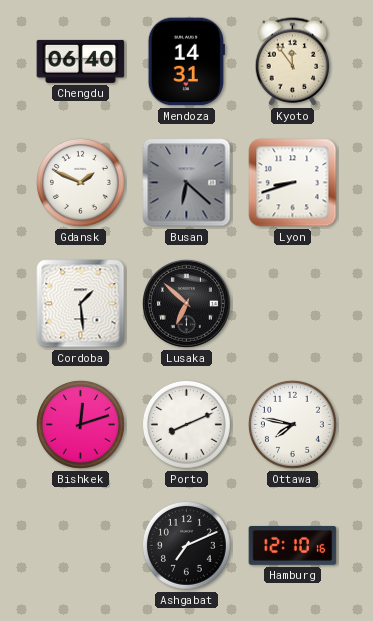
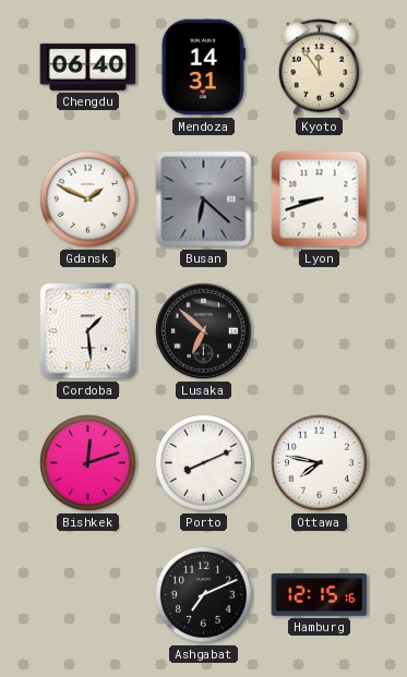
Hamburg: 12:10 -> 12:15 (320, 594)
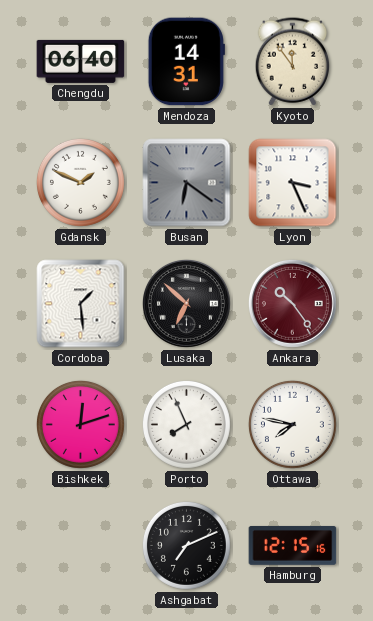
Busan: 6:22 -> 6:21 (187, 183)
Lyon: 8:42 -> 3:26 (293, 183)
Ankara: none -> 10:24 (292, 303)
Porto: 8:11 -> 7:56 (186, 424)
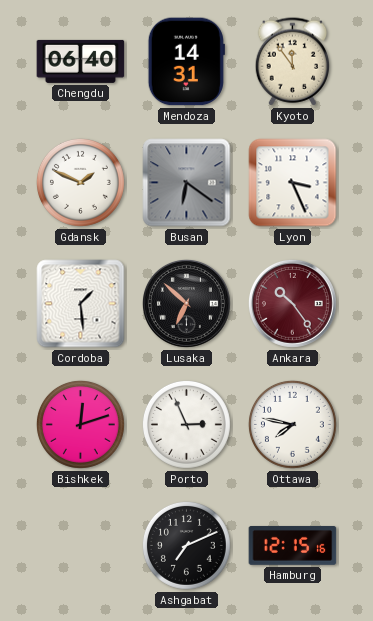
Porto: 7:56 -> 2:56 (186, 424)
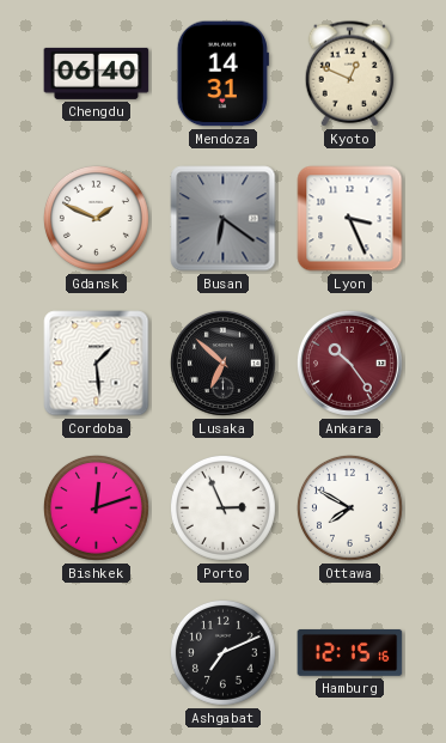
Kyoto: 11:54 -> 12:49 (350, 74)
Ottawa: 7:47 -> 7:50 (349, 507)
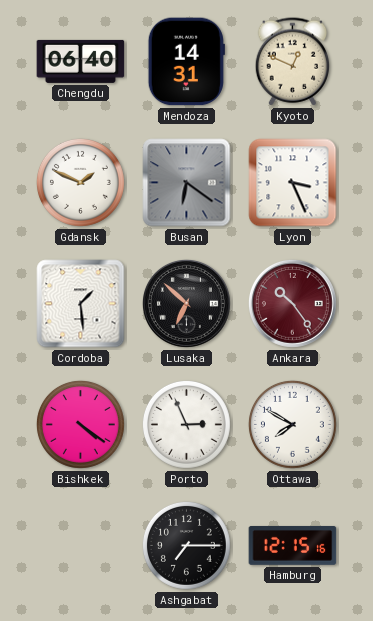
Bishkek: 12:12 -> 4:21 (80, 424)
Ashgabat: 7:11 -> 7:15 (186, 545)
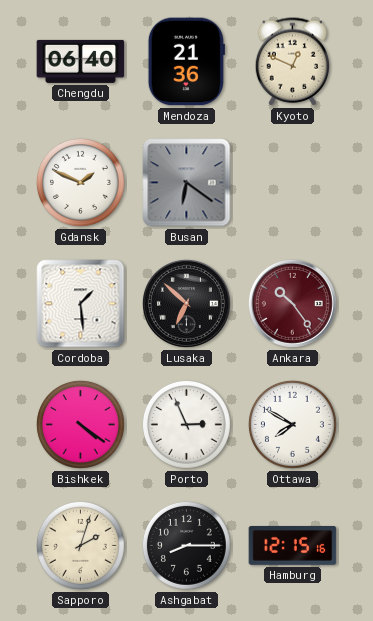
Mendoza: 14:31 -> 21:36 (186, 62)
Lyon: 3:26 -> none (293, 183)
Sapporo: none -> 2:03 (80, 545)
Ashgabat: 7:15 -> 8:15 (186, 545)
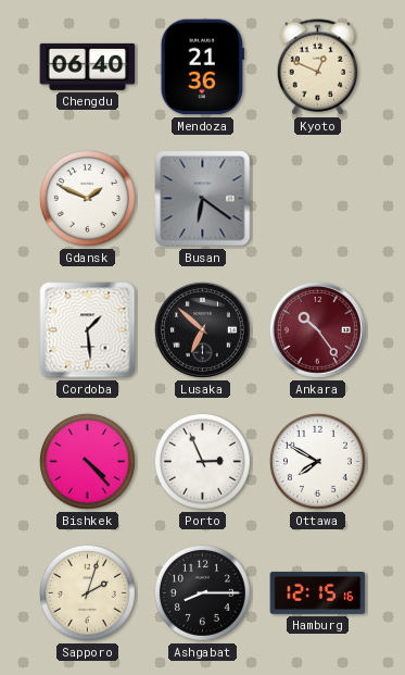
Bishkek: 4:21 -> 4:23 (87, 461)
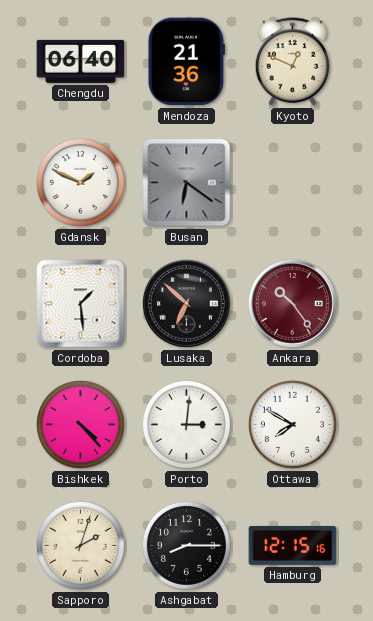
Porto: 2:56 -> 3:01 (186, 424)
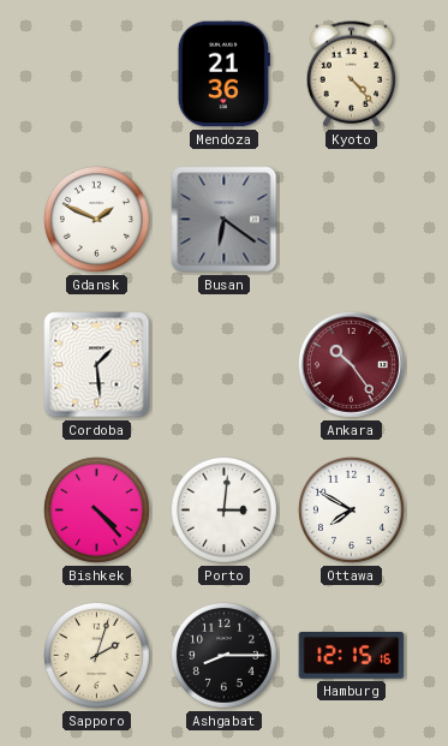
Chengdu: 06:40 -> none (81, 61)
Kyoto: 12:49 -> 4:23 (352, 74)
Lusaka: 6:52 -> none (186, 303)
